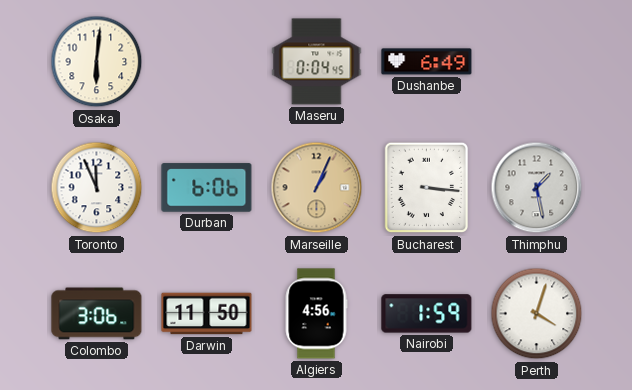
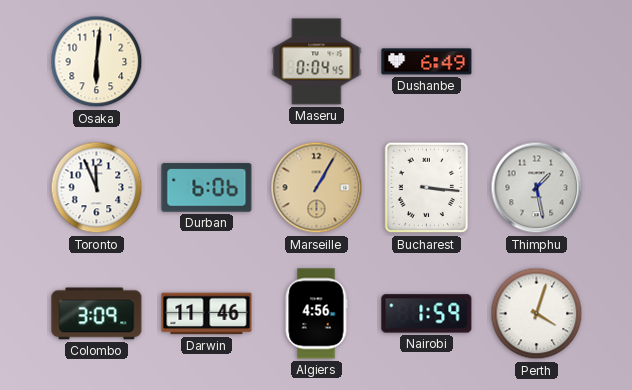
Marseille: 1:04 -> 1:05 (317, 188)
Colombo: 3:06 -> 3:09 (97, 314)
Darwin: 11:50 -> 11:46 (207, 314)
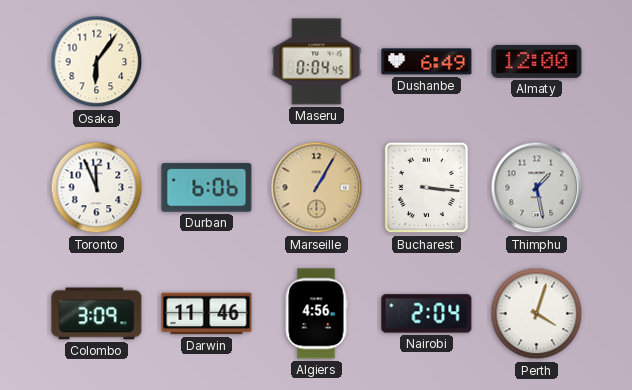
Osaka: 6:01 -> 6:06 (97, 62)
Almaty: none -> 12:00 (537, 61)
Nairobi: 1:59 -> 2:04 (427, 314)
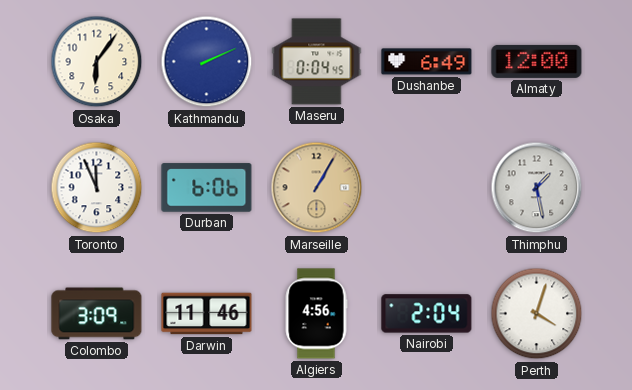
Kathmandu: none -> 2:11 (207, 62)
Bucharest: 3:16 -> none (427, 188)
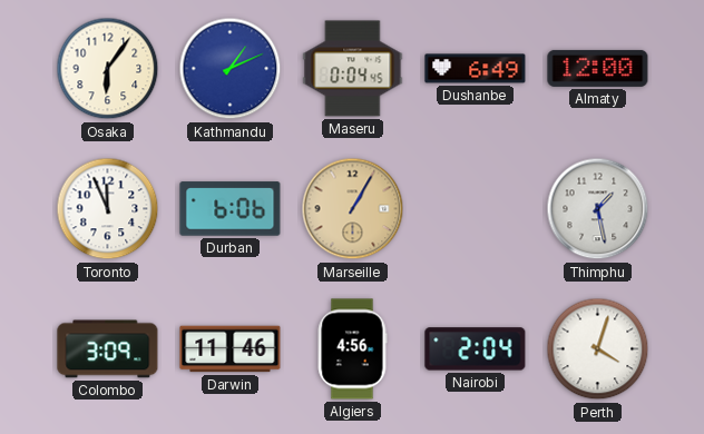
Kathmandu: 2:11 -> 1:11 (231, 69)
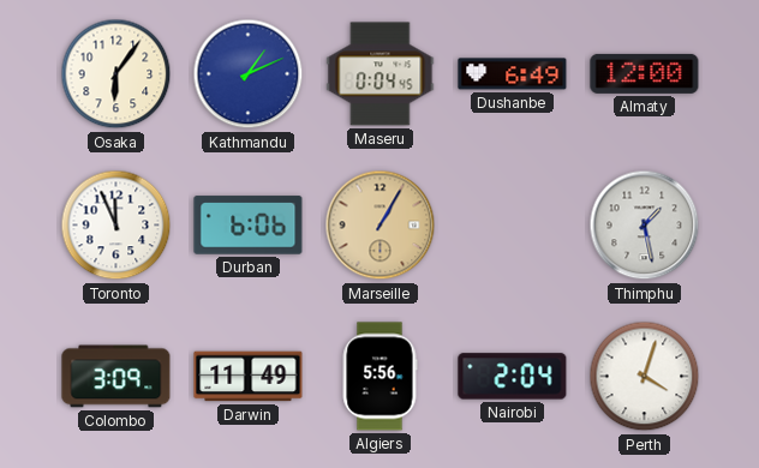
Darwin: 11:46 -> 11:49 (249, 377)
Algiers: 4:56 -> 5:56 (379, 377)
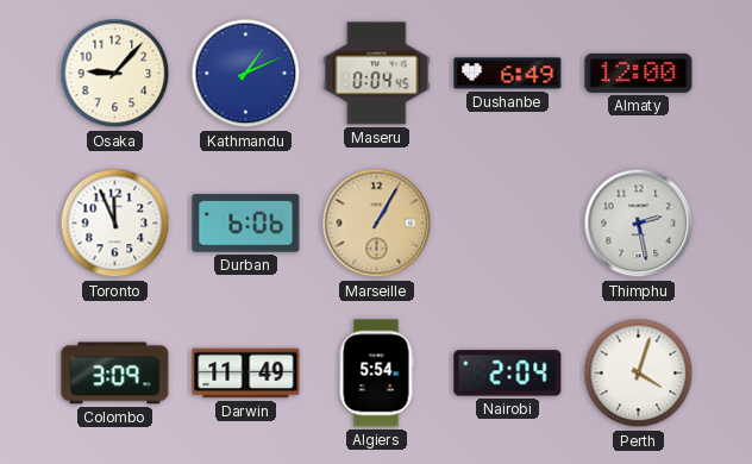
Osaka: 6:06 -> 9:07 (115, 74)
Thimphu: 1:28 -> 2:28 (639, 224)
Algiers: 5:56 -> 5:54 (376, 374)
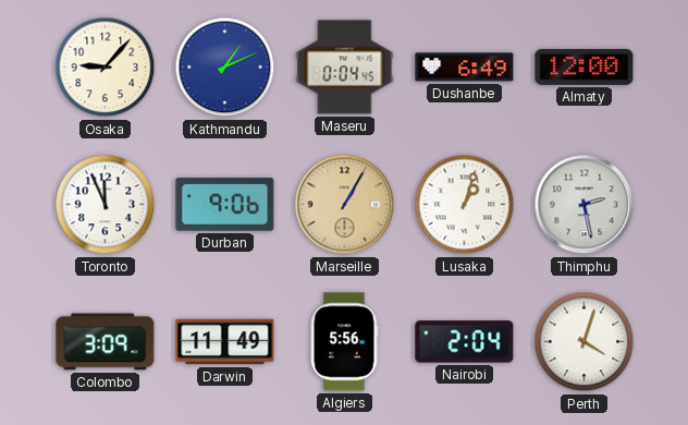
Durban: 6:06 -> 9:06 (225, 205)
Lusaka: none -> 1:03 (465, 205)
Algiers: 5:54 -> 5:56 (344, 342)
